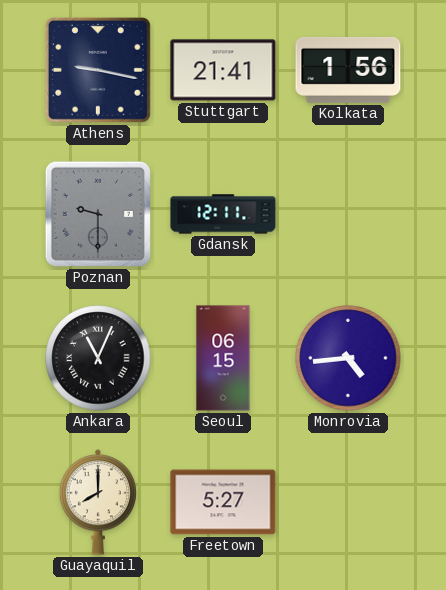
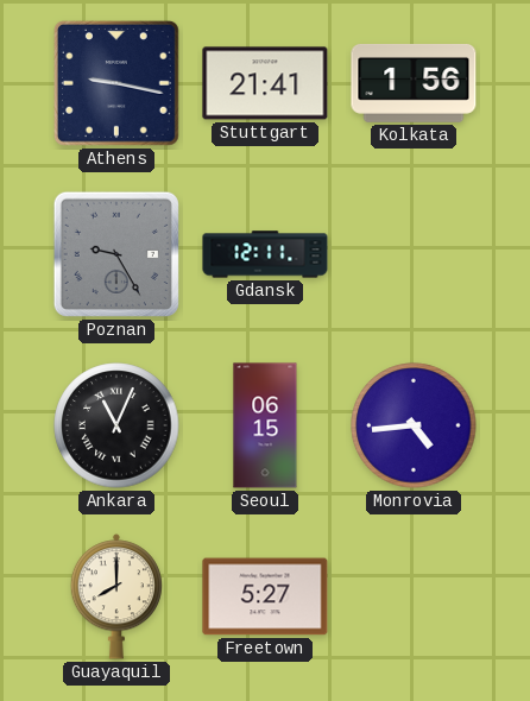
Poznan: 9:30 -> 9:25 (116, 254)
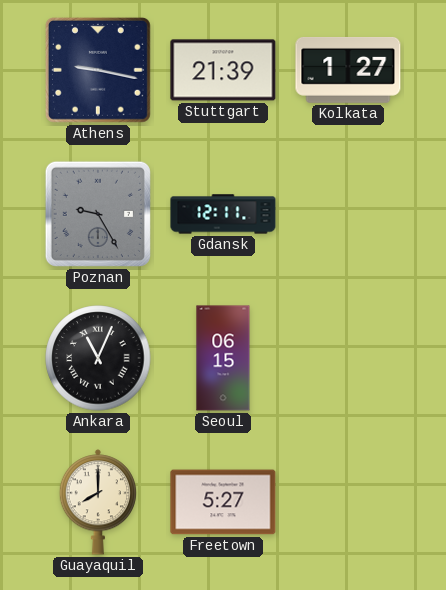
Stuttgart: 21:41 -> 21:39 (223, 70)
Kolkata: 1:56 -> 1:27 (348, 70)
Monrovia: 4:44 -> none (414, 425)
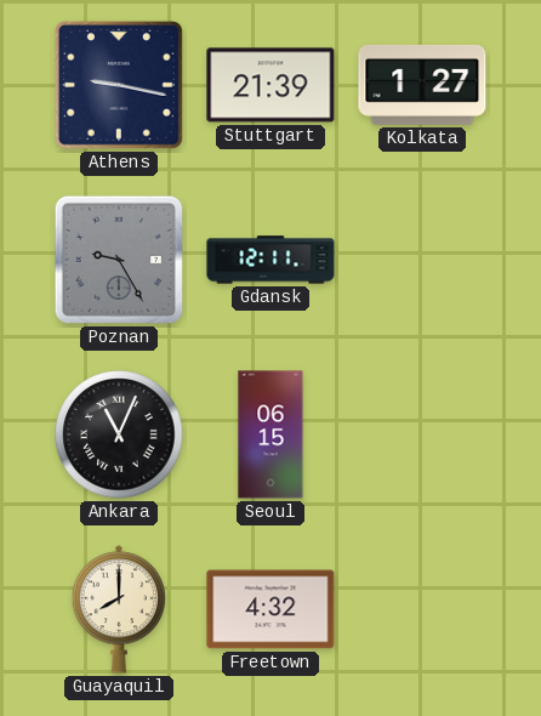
Freetown: 5:27 -> 4:32 (270, 609)
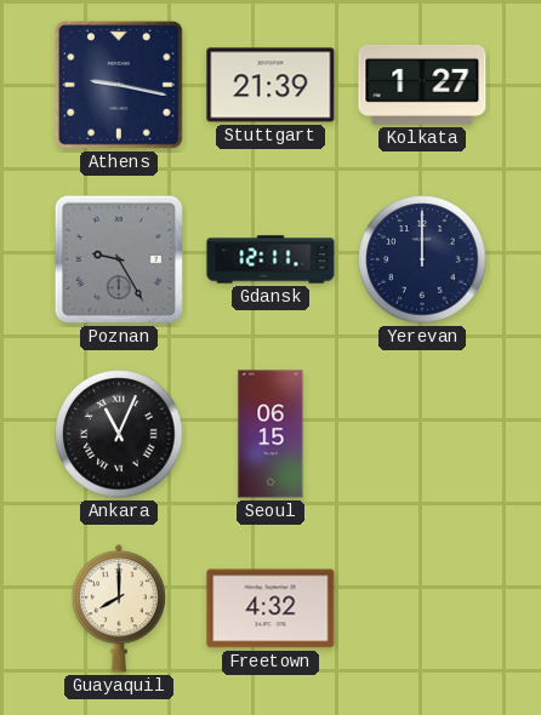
Yerevan: none -> 12:00 (422, 259)
